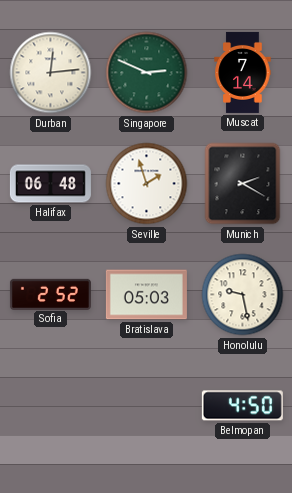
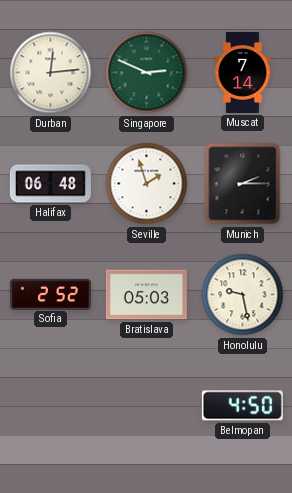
Munich: 2:20 -> 2:15 (243, 184)
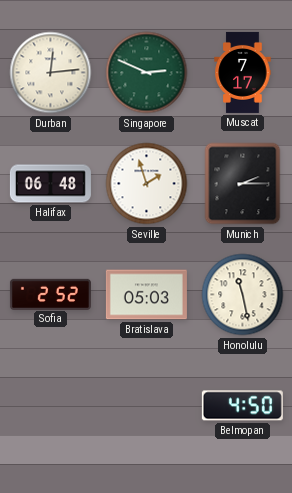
Muscat: 7:14 -> 7:17 (243, 72)
Honolulu: 9:28 -> 11:28 (243, 295)
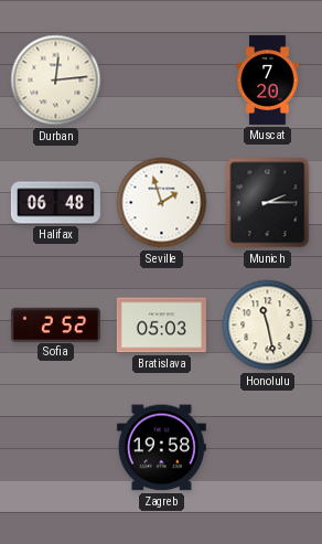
Singapore: 2:49 -> none (147, 73)
Muscat: 7:17 -> 7:20 (268, 79)
Zagreb: none -> 19:58 (161, 448)
Belmopan: 4:50 -> none (242, 406)
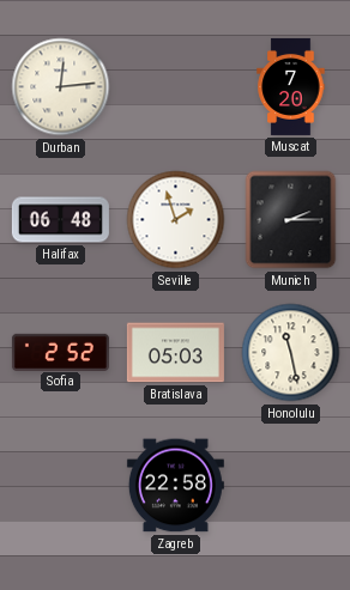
Zagreb: 19:58 -> 22:58 (175, 486)
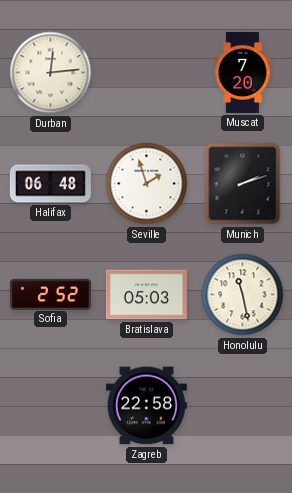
Munich: 2:15 -> 2:12 (243, 184)
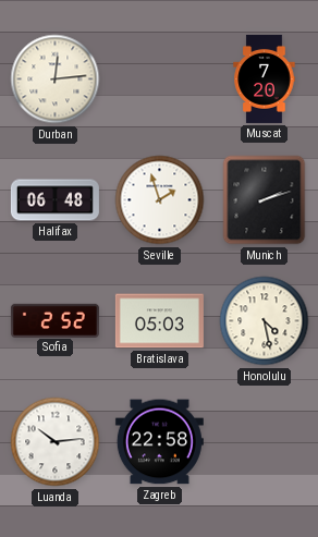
Honolulu: 11:28 -> 4:28 (265, 321)
Luanda: none -> 10:14 (56, 442)
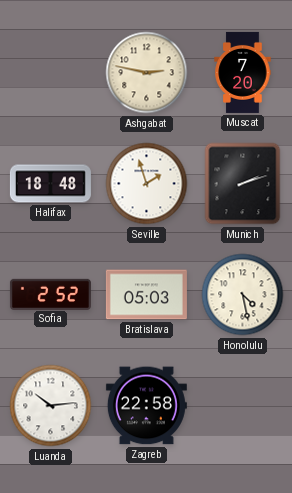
Durban: 12:14 -> none (56, 80)
Ashgabat: none -> 2:47 (147, 73)
Halifax: 06:48 -> 18:48 (50, 184)
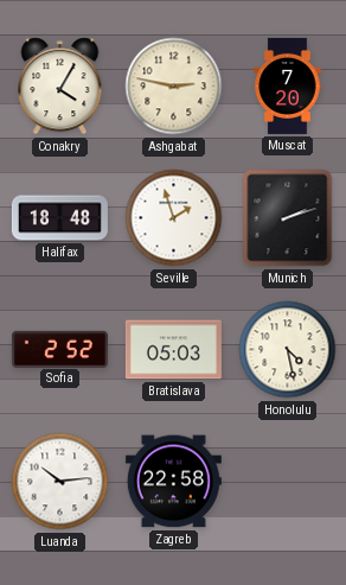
Conakry: none -> 4:05 (60, 87)
